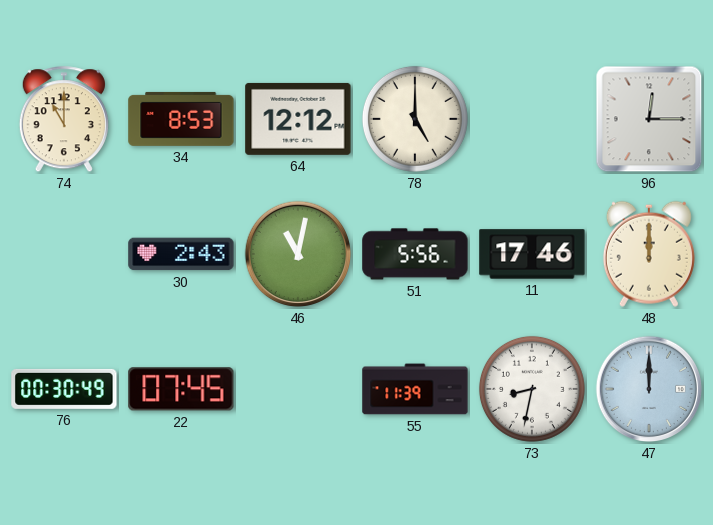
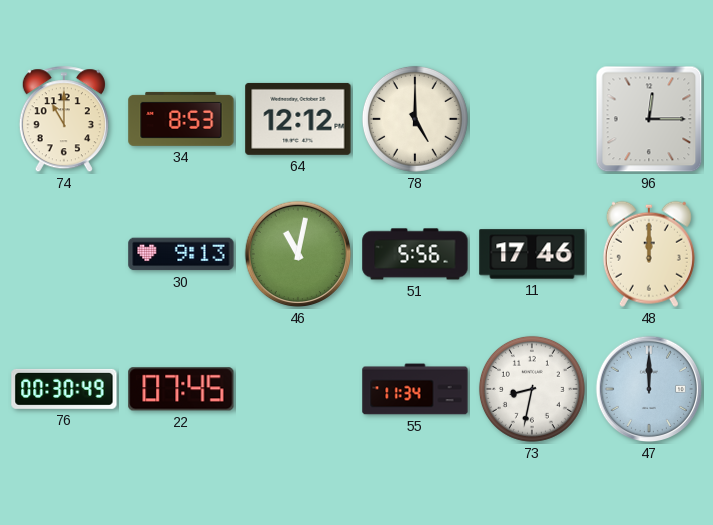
30: 2:43 -> 9:13 (181, 254)
55: 11:39 -> 11:34 (415, 389)
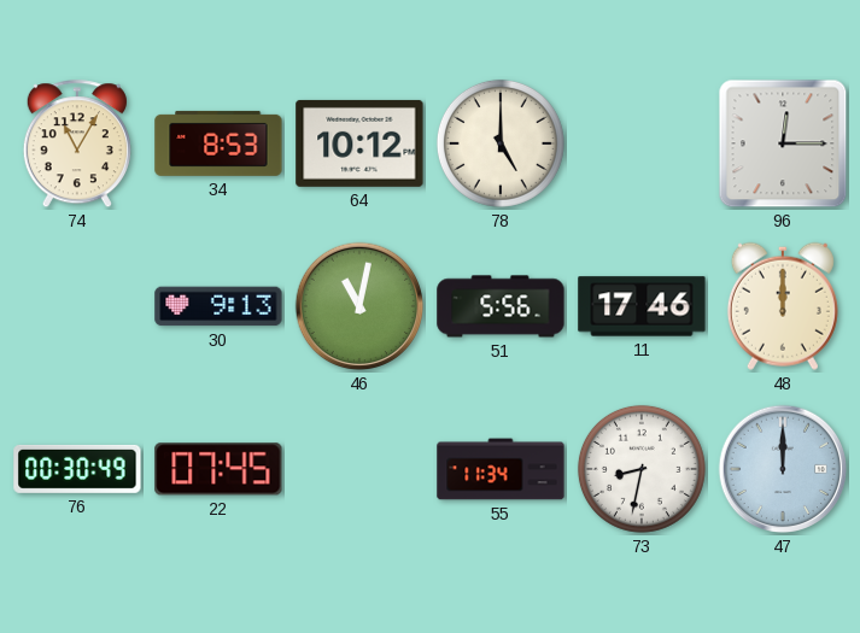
74: 11:00 -> 11:05 (77, 145)
64: 12:12 -> 10:12 (359, 143)
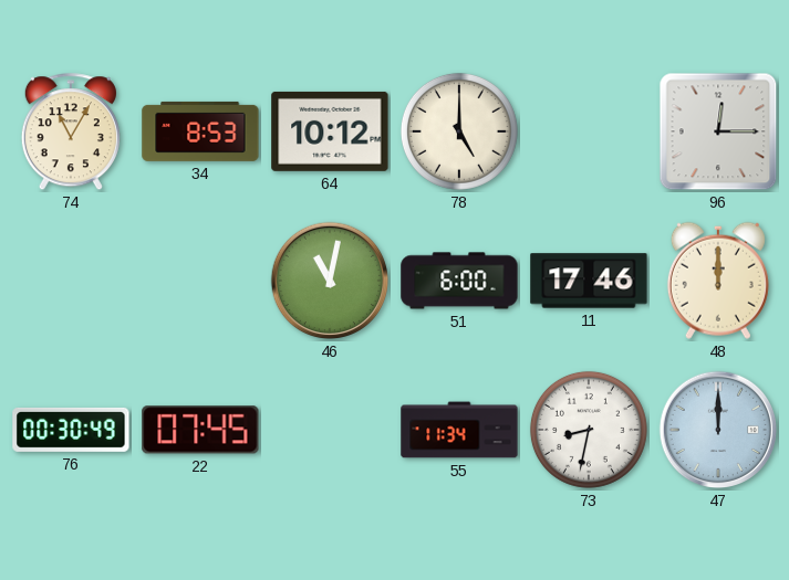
30: 9:13 -> none (218, 306)
51: 5:56 -> 6:00 (459, 281)
